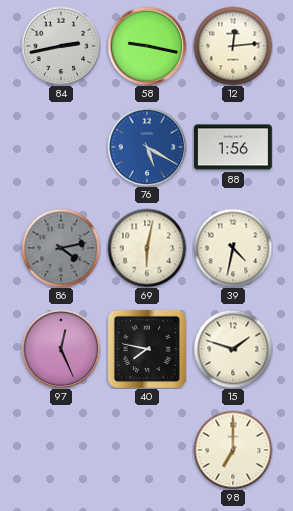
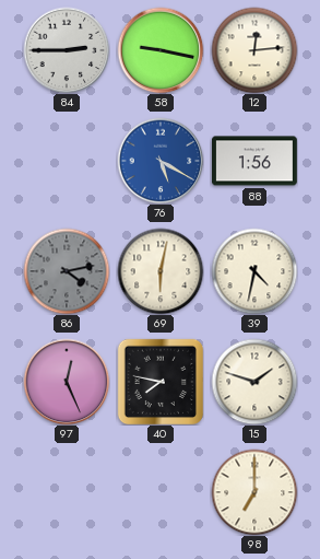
84: 2:43 -> 2:45 (67, 50)
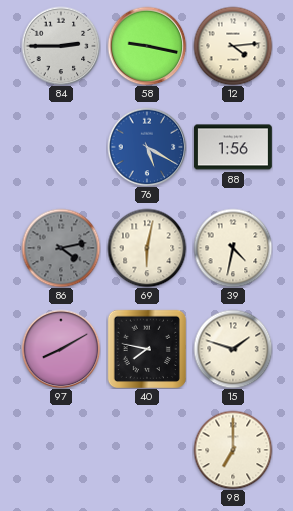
12: 12:14 -> 4:14 (233, 46)
97: 12:26 -> 8:10 (61, 349)
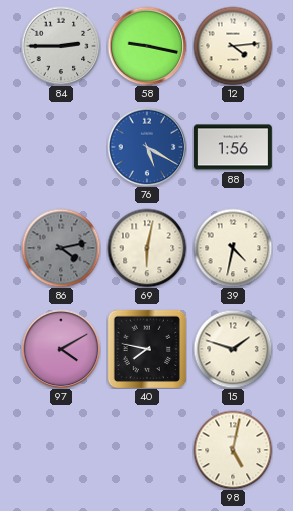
97: 8:10 -> 4:10 (61, 349)
98: 7:00 -> 5:02 (233, 450)
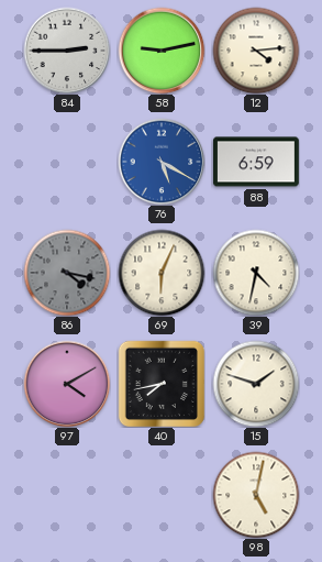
58: 9:17 -> 9:13 (162, 51)
88: 1:56 -> 6:59 (256, 162)
86: 4:13 -> 4:17 (67, 273)
69: 6:02 -> 6:04 (162, 273)
40: 7:47 -> 7:43 (160, 383)
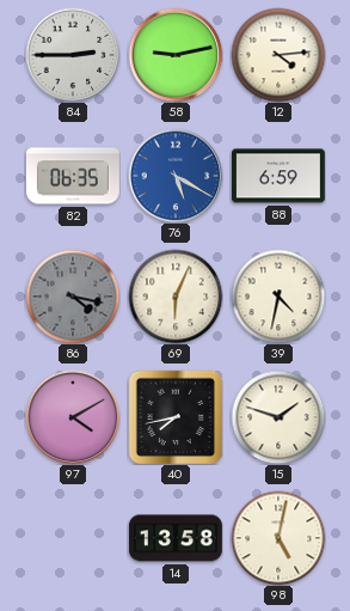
82: none -> 06:35 (73, 176)
14: none -> 13:58 (176, 538)
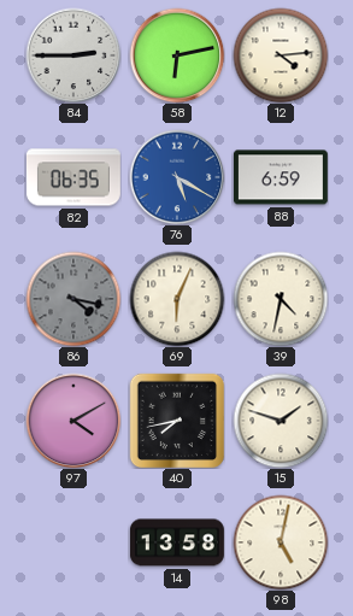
58: 9:13 -> 6:13 (177, 55)
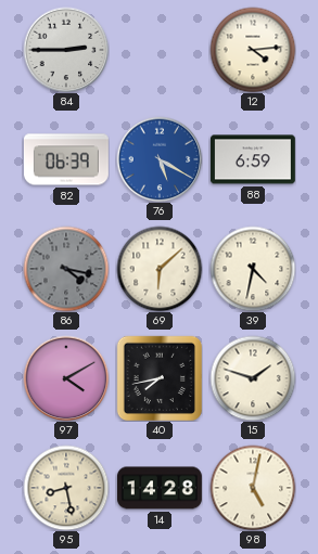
58: 6:13 -> none (177, 55)
82: 06:35 -> 06:39 (66, 159)
69: 6:04 -> 6:08 (160, 269)
95: none -> 8:28 (66, 488)
14: 13:58 -> 14:28 (160, 488)
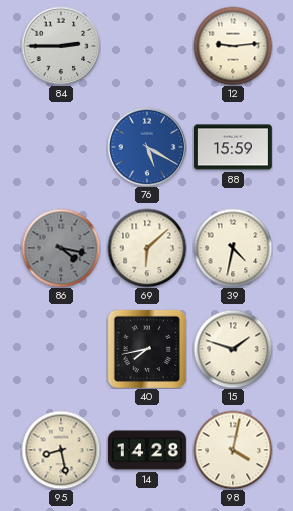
12: 4:14 -> 9:14 (233, 46)
82: 06:39 -> none (66, 159)
88: 6:59 -> 15:59 (233, 147)
97: 4:10 -> none (66, 378)
98: 5:02 -> 4:02 (233, 450)
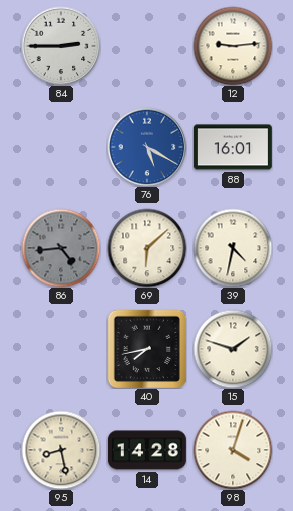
88: 15:59 -> 16:01 (233, 147)
86: 4:17 -> 4:44 (61, 248)
98: 4:02 -> 4:03 (233, 450)
